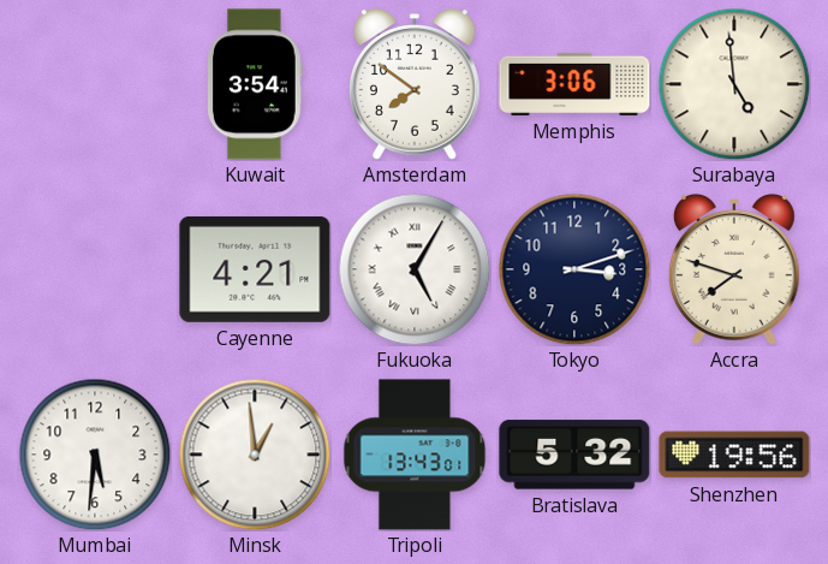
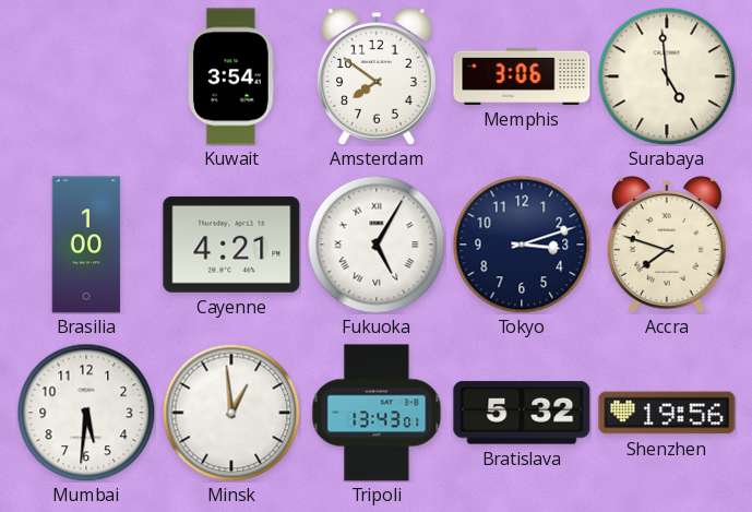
Brasilia: none -> 1:00 (86, 245)
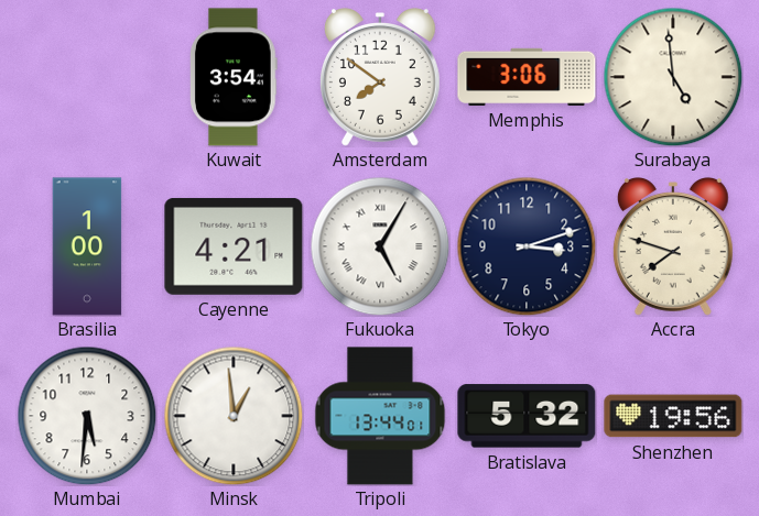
Tripoli: 13:43 -> 13:44 (380, 416)
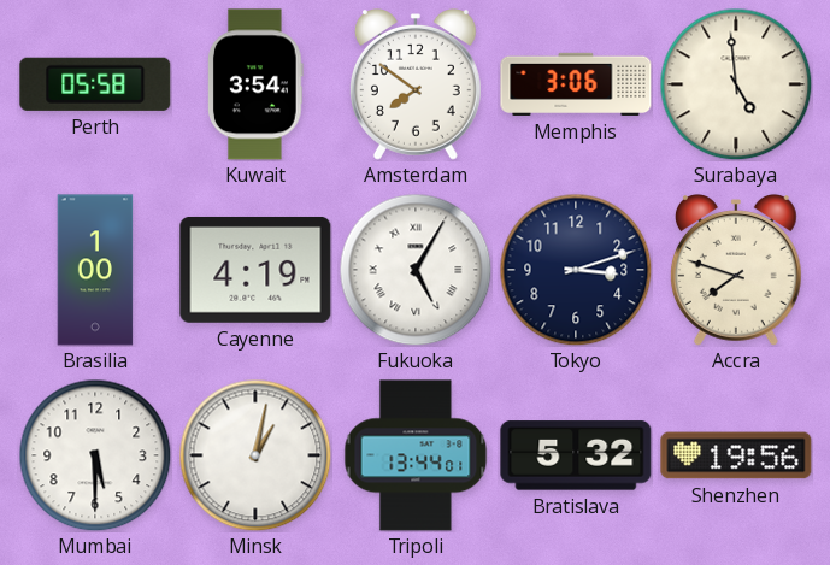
Perth: none -> 05:58 (95, 84)
Cayenne: 4:21 -> 4:19 (255, 270)
Mumbai: 5:31 -> 5:30 (95, 455)
Minsk: 12:59 -> 1:02 (255, 455)
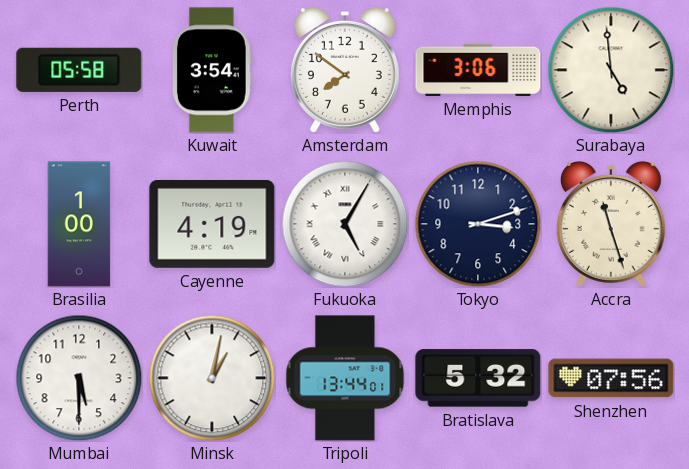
Accra: 7:48 -> 11:27 (611, 225)
Shenzhen: 19:56 -> 07:56 (611, 378)
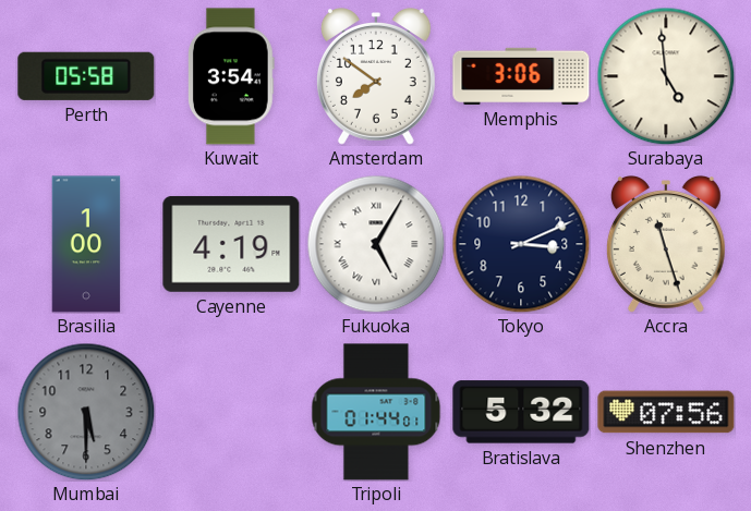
Tokyo: 3:12 -> 3:11 (521, 244)
Mumbai dial: white -> grey (86, 412)
Minsk: 1:02 -> none (212, 378)
Tripoli: 13:44 -> 01:44 (376, 412)
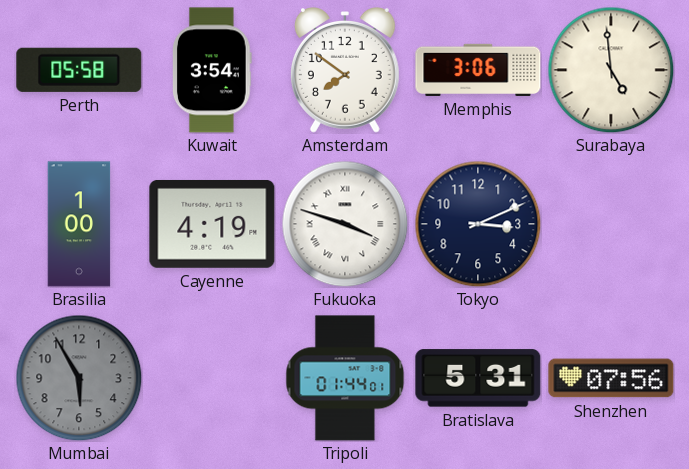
Fukuoka: 5:05 -> 3:48 (345, 224)
Accra: 11:27 -> none (666, 245)
Mumbai: 5:30 -> 5:55 (79, 378)
Bratislava: 5:32 -> 5:31 (478, 378)
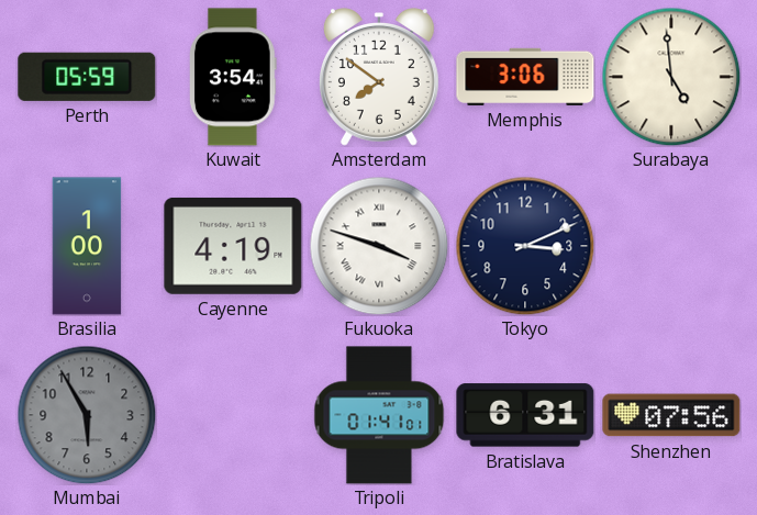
Perth: 05:58 -> 05:59 (87, 77)
Tripoli: 01:44 -> 01:41 (379, 415)
Bratislava: 5:31 -> 6:31 (525, 415)
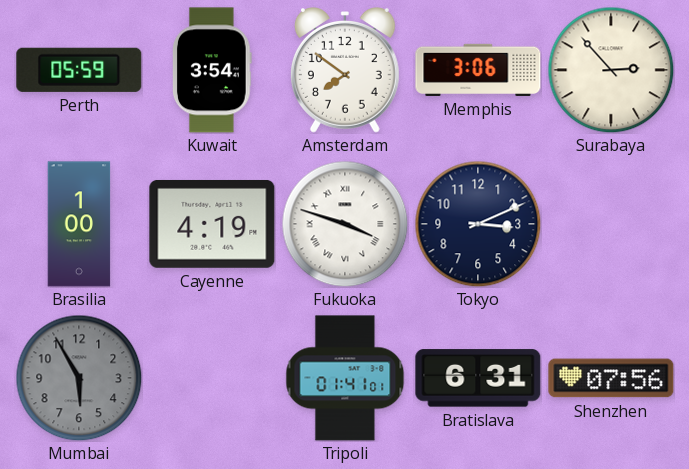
Surabaya: 4:59 -> 2:53 (611, 70)
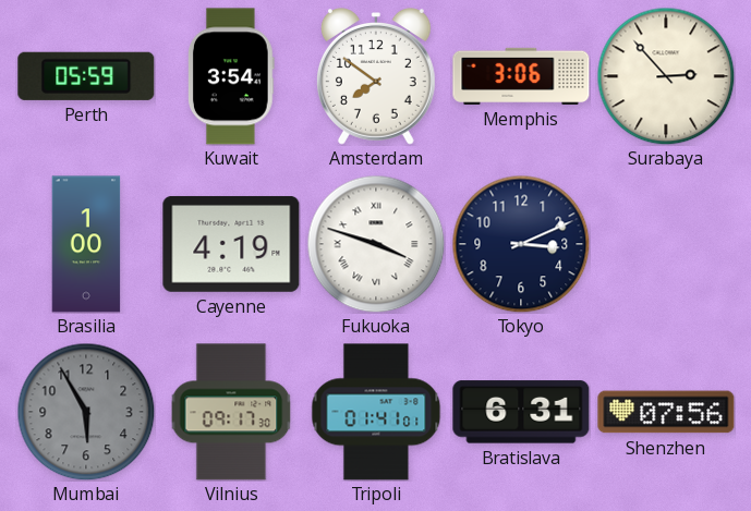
Vilnius: none -> 09:17 (231, 412)
